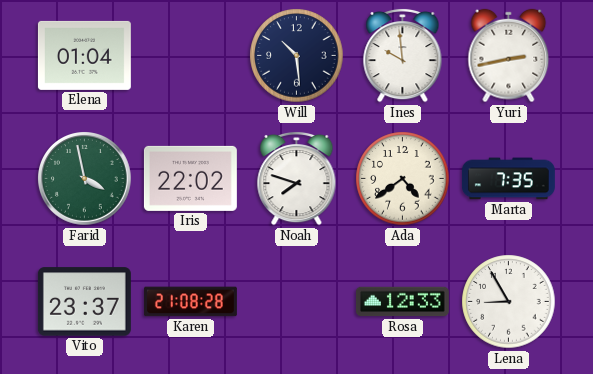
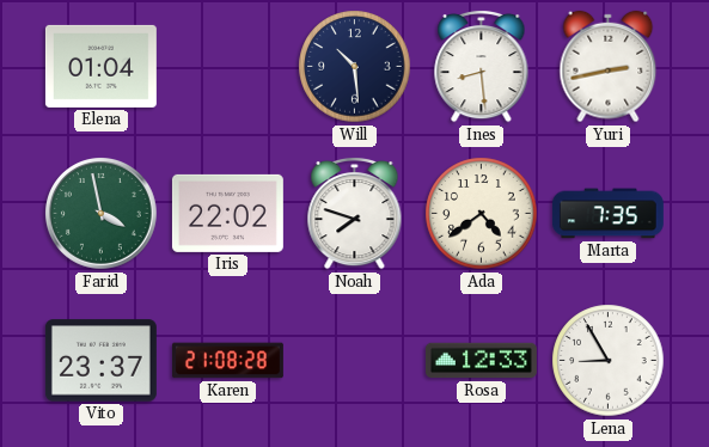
Ines: 9:59 -> 8:29 (482, 66)
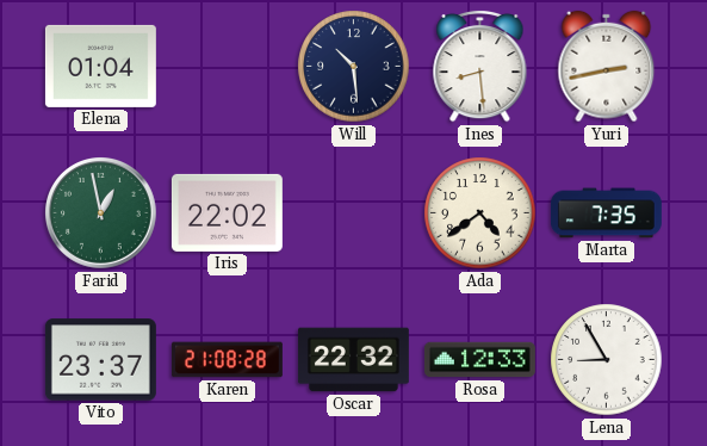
Farid: 3:58 -> 12:58 (101, 213)
Noah: 7:48 -> none (355, 213)
Oscar: none -> 22:32 (353, 360)
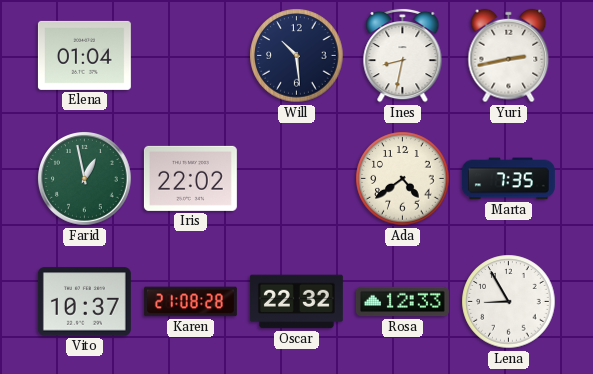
Ines: 8:29 -> 8:32 (403, 55)
Vito: 23:37 -> 10:37 (84, 302)
